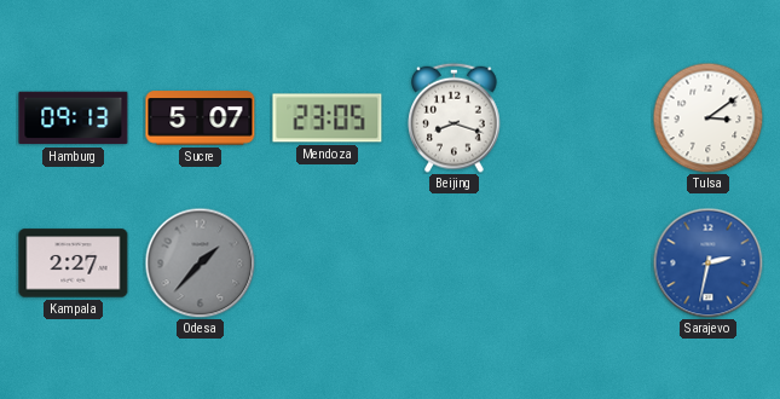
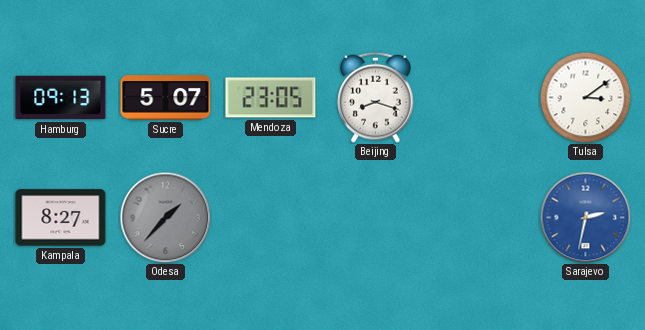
Kampala: 2:27 -> 8:27 (61, 218)
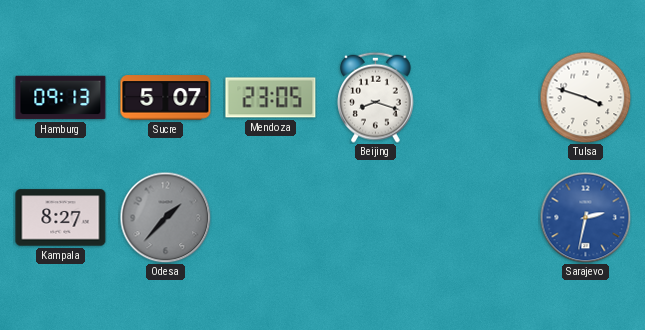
Tulsa: 3:09 -> 3:48 (585, 97)
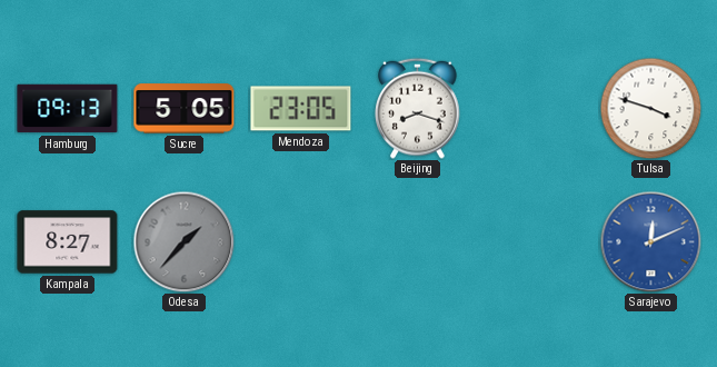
Sucre: 5:07 -> 5:05 (185, 109)
Sarajevo: 2:32 -> 12:11 (650, 241)
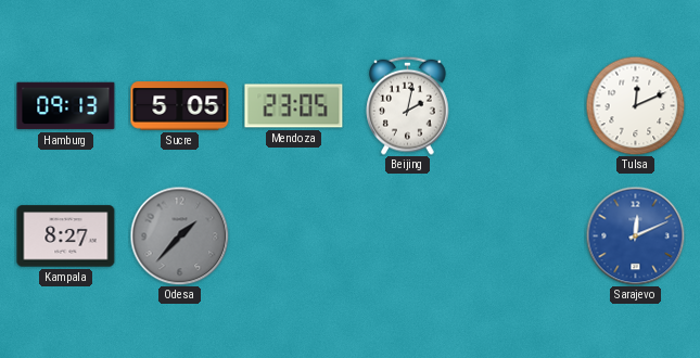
Beijing: 8:18 -> 2:02 (408, 105)
Tulsa: 3:48 -> 12:11 (635, 105)
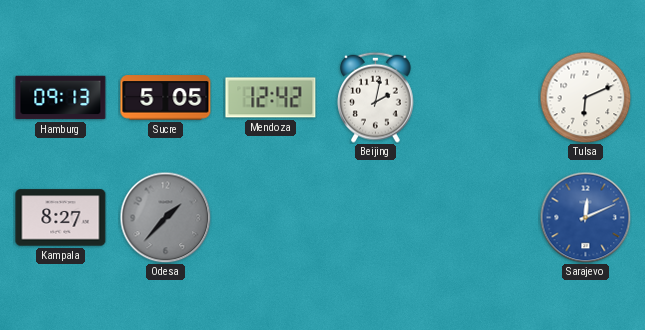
Mendoza: 23:05 -> 12:42 (271, 98)
Tulsa: 12:11 -> 6:11 (585, 97)
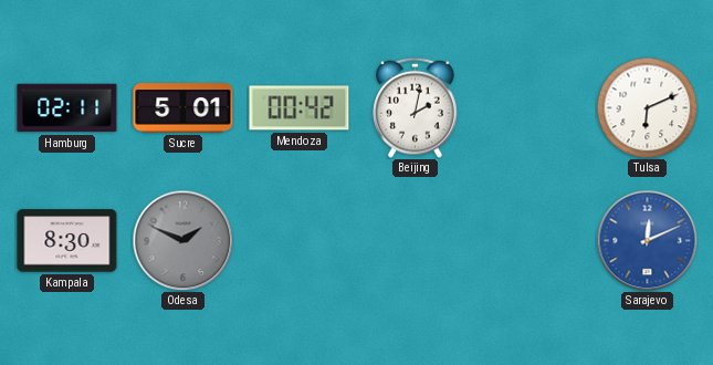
Hamburg: 09:13 -> 02:11 (67, 108)
Sucre: 5:05 -> 5:01 (184, 108)
Mendoza: 12:42 -> 00:42 (300, 108)
Kampala: 8:27 -> 8:30 (67, 241)
Odesa: 1:37 -> 1:49 (182, 240)
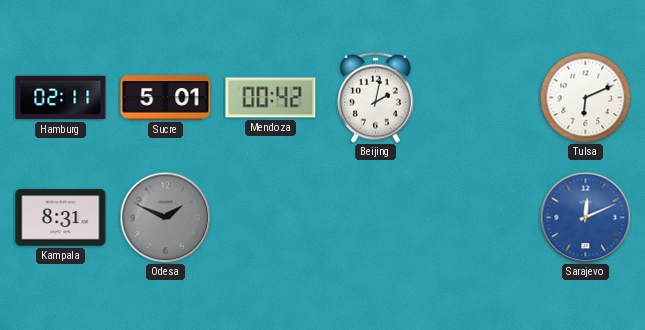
Kampala: 8:30 -> 8:31 (61, 218)
